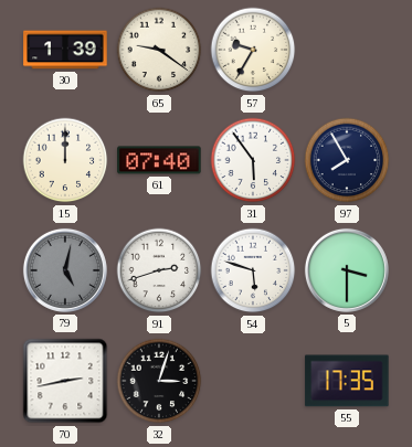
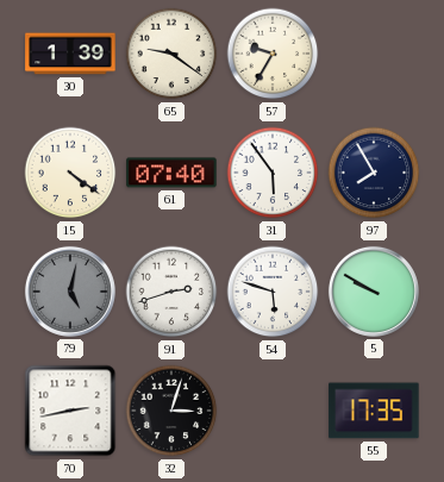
15: 12:00 -> 4:21 (70, 173)
5: 3:30 -> 9:50 (374, 292)
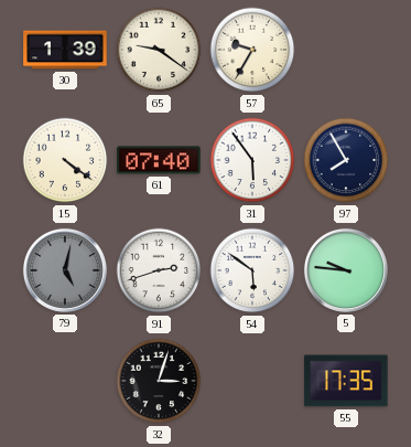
54: 5:48 -> 5:51 (252, 270)
5: 9:50 -> 9:46 (346, 270)
70: 2:43 -> none (70, 411)
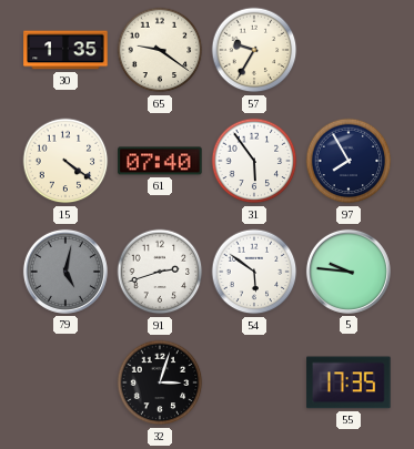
30: 1:39 -> 1:35 (65, 50)
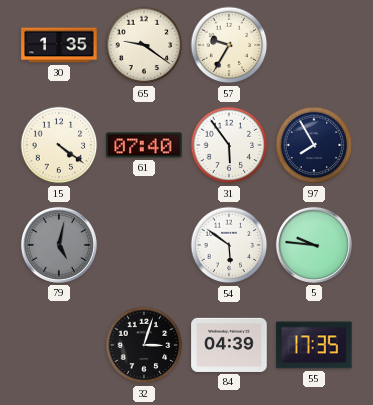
91: 2:42 -> none (160, 272)
84: none -> 04:39 (229, 345)
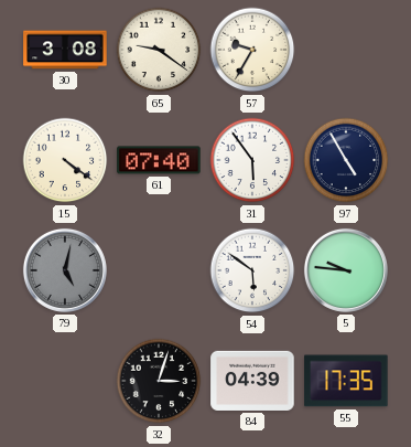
30: 1:35 -> 3:08 (65, 50)
97: 7:55 -> 4:55 (346, 160)
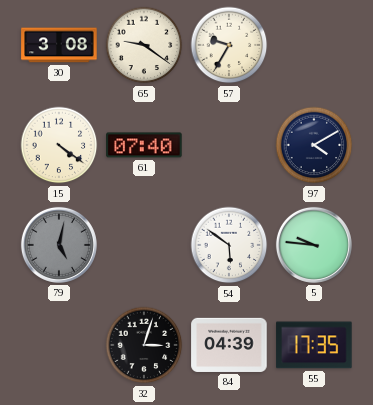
31: 5:54 -> none (252, 160)
97: 4:55 -> 4:10 (314, 145)
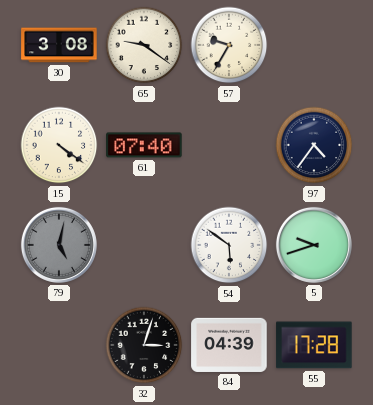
97: 4:10 -> 4:36 (314, 145)
5: 9:46 -> 9:42 (314, 245)
55: 17:35 -> 17:28 (314, 345)
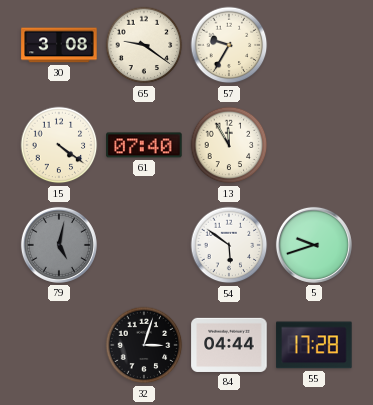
13: none -> 11:55 (229, 145)
97: 4:36 -> none (314, 145)
84: 04:39 -> 04:44 (229, 345)
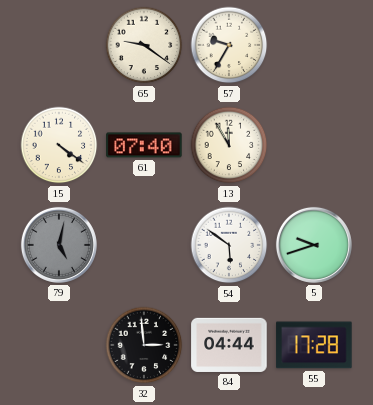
30: 3:08 -> none (59, 45)
32: 3:03 -> 2:59 (144, 345)
